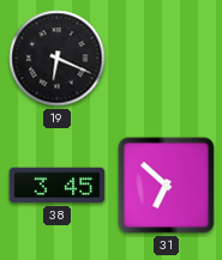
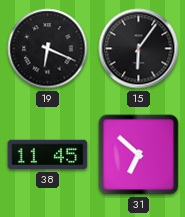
15: none -> 6:06 (139, 49)
38: 3:45 -> 11:45 (48, 155)
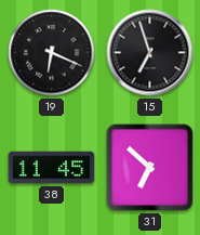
15: 6:06 -> 6:57 (150, 53)
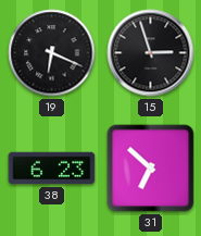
15: 6:57 -> 2:57 (151, 53)
38: 11:45 -> 6:23 (52, 169)
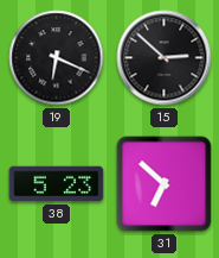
15: 2:57 -> 2:52 (165, 58)
38: 6:23 -> 5:23 (57, 184)
